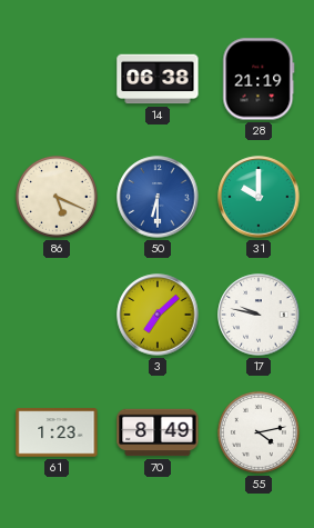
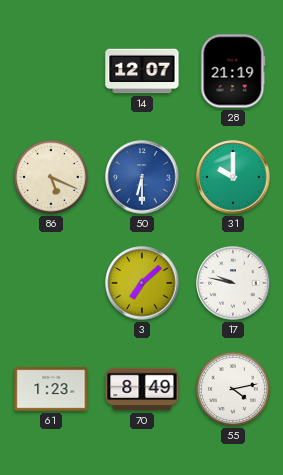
14: 06:38 -> 12:07 (142, 71)
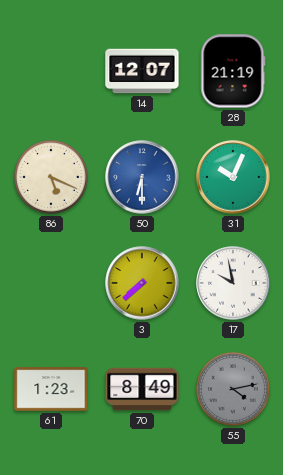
31: 10:00 -> 10:04 (233, 177)
3: 7:08 -> 7:38 (142, 283)
17: 9:47 -> 9:58 (233, 283)
55 dial: white -> grey (233, 389)
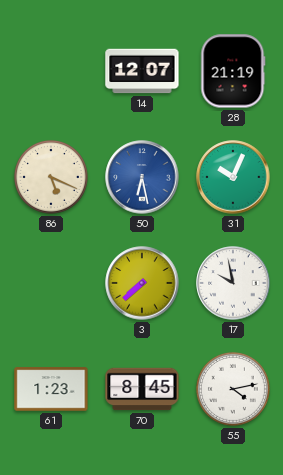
50: 6:30 -> 6:28 (142, 177)
70: 8:49 -> 8:45 (142, 389)
55 dial: grey -> white (233, 389)
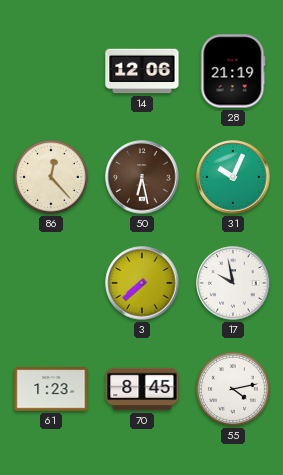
14: 12:07 -> 12:06 (142, 71)
86: 5:19 -> 12:23 (51, 177)
50 dial: blue -> brown (142, 177)
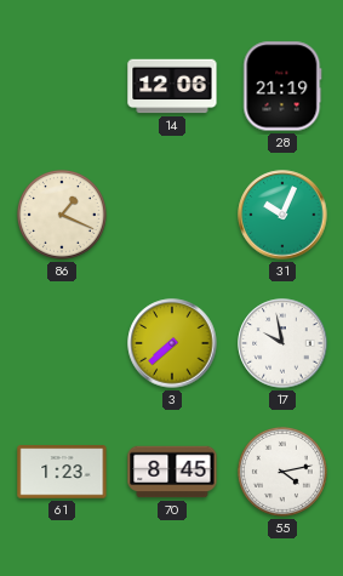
86: 12:23 -> 1:19 (62, 215)
50: 6:28 -> none (142, 177)
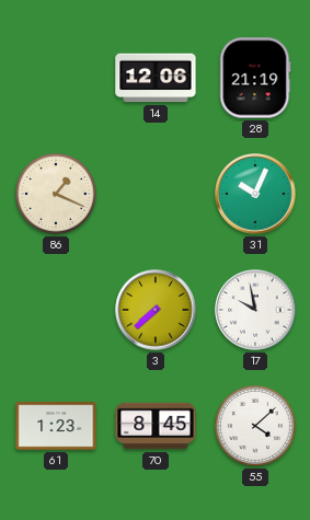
55: 4:13 -> 4:08 (255, 426)
